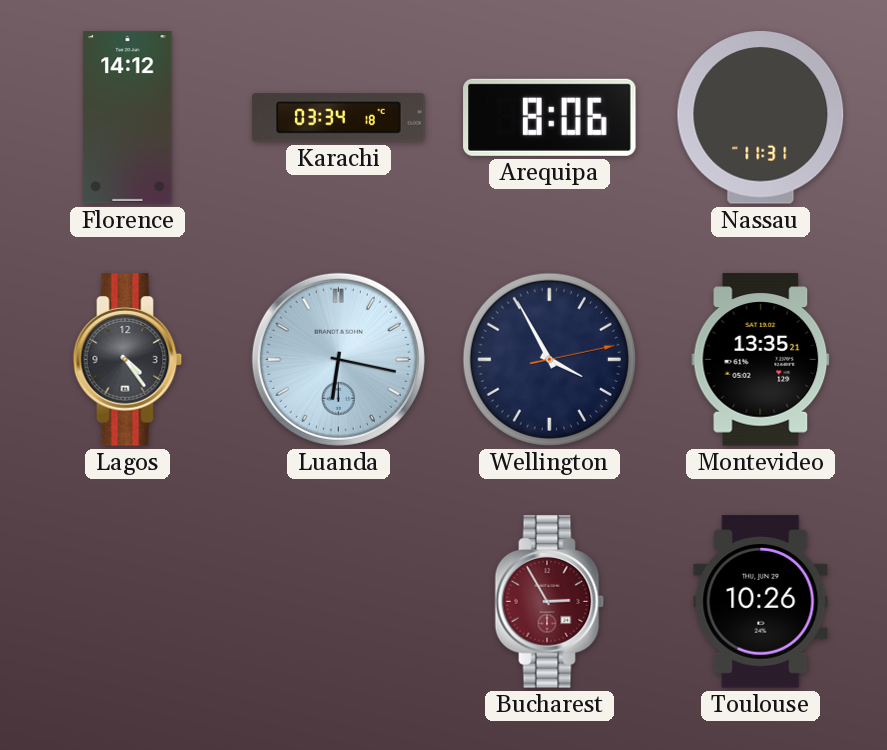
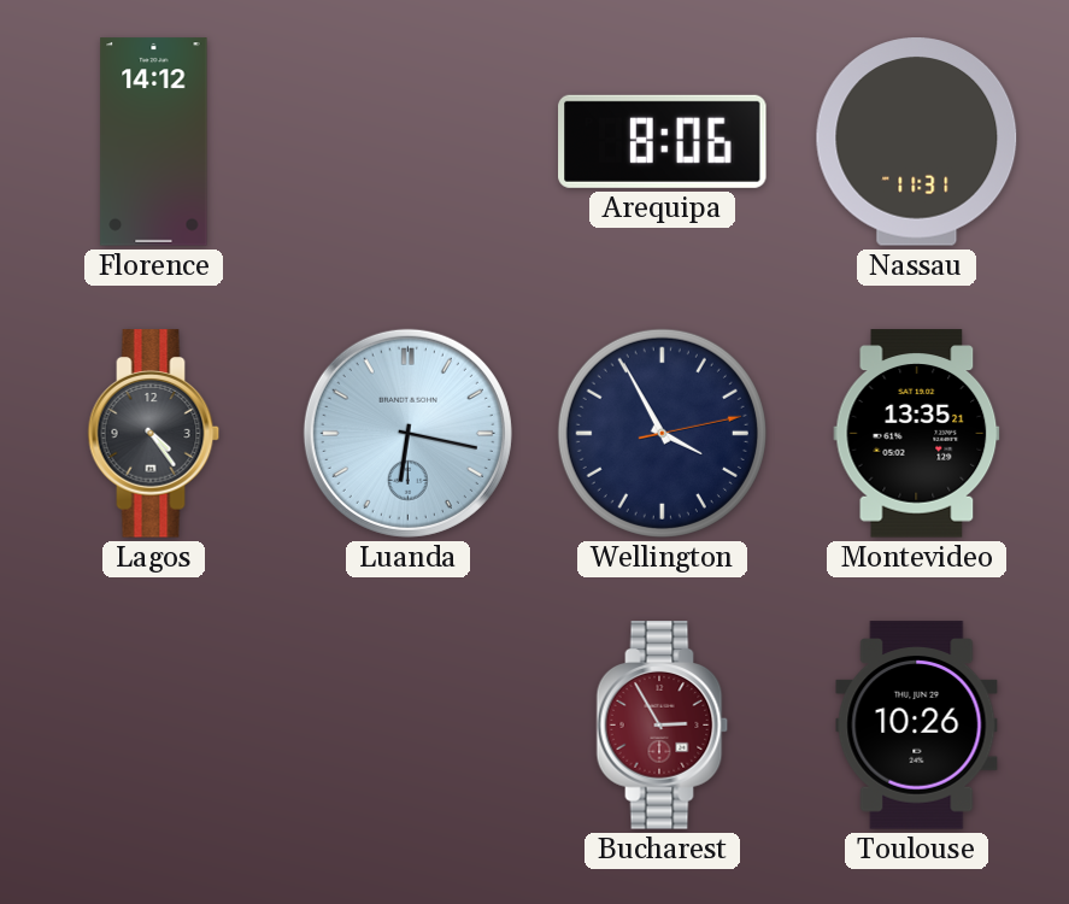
Karachi: 03:34 -> none (339, 118)
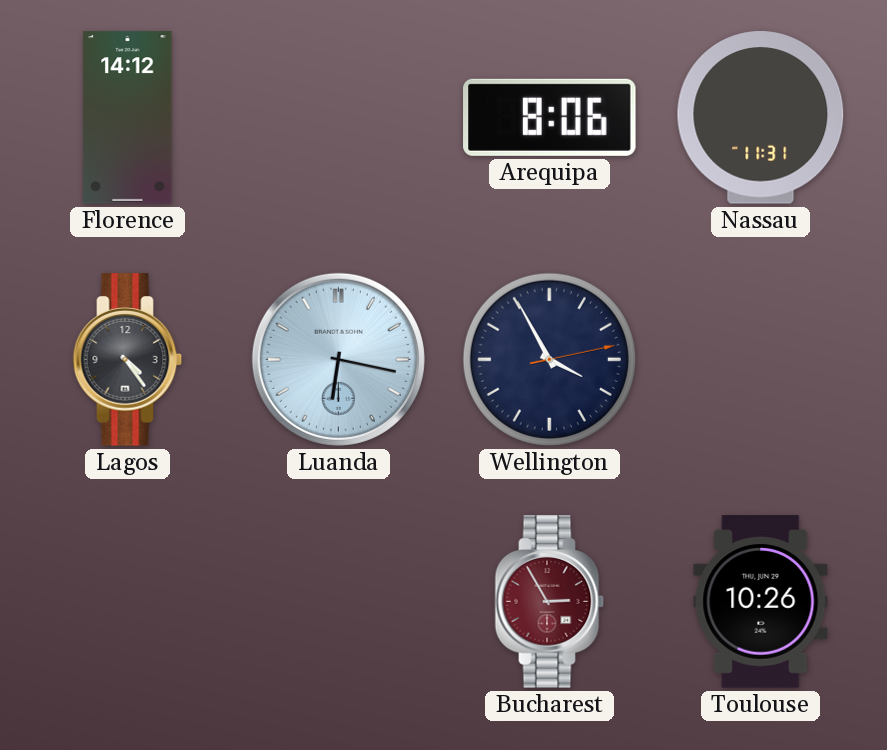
Montevideo: 13:35 -> none (917, 434)
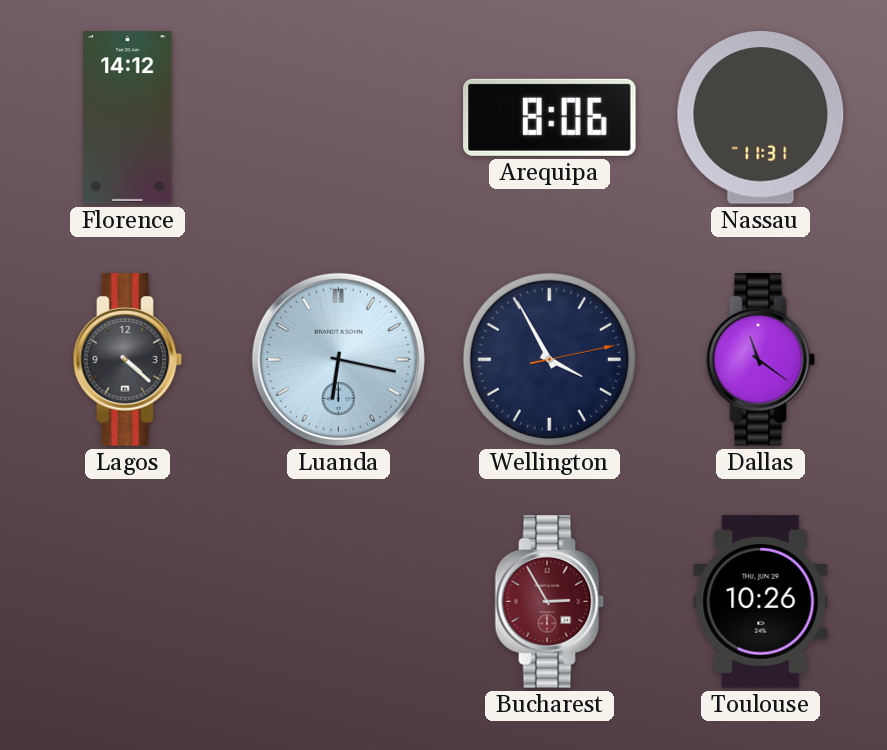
Lagos: 4:24 -> 4:22 (128, 360)
Dallas: none -> 11:21 (761, 360)
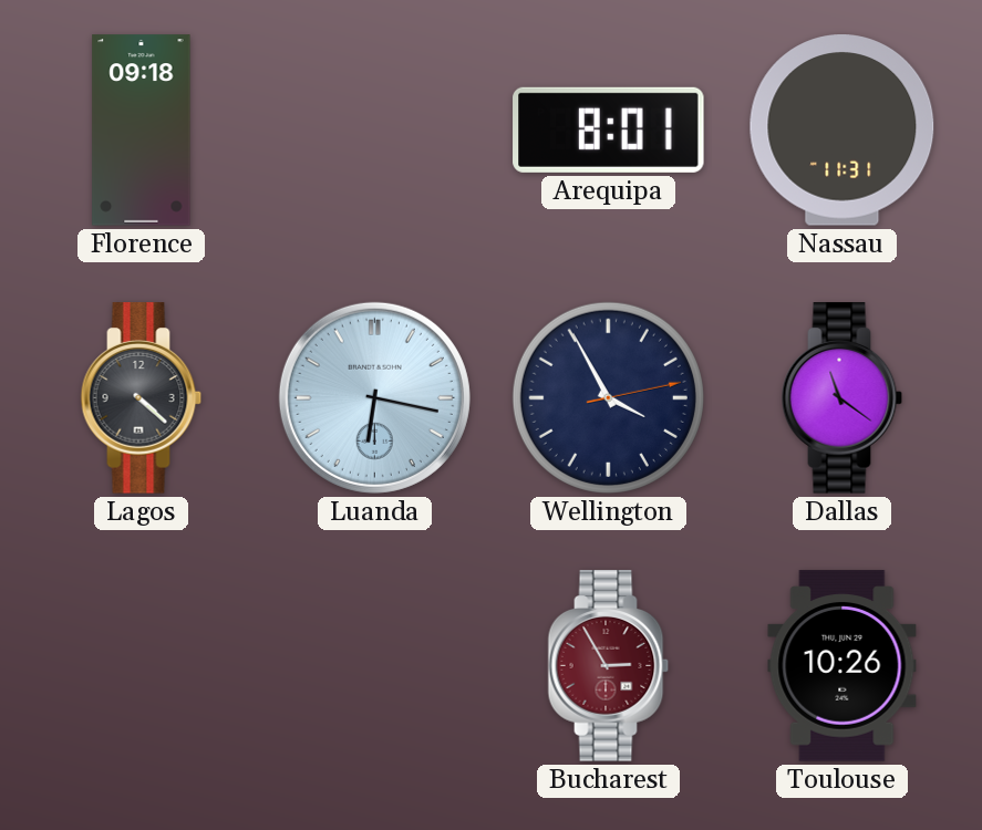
Florence: 14:12 -> 09:18 (142, 131)
Arequipa: 8:06 -> 8:01 (609, 129)
